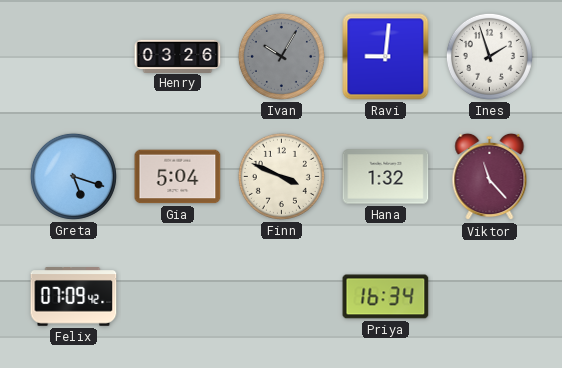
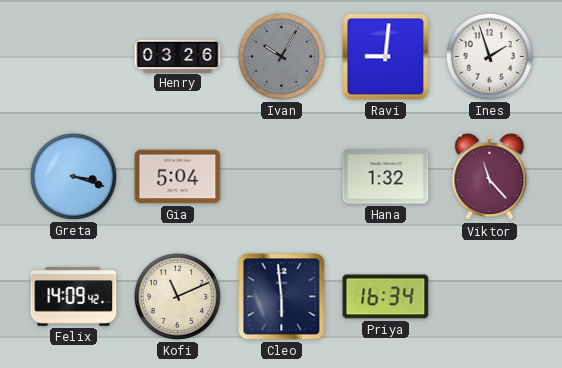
Greta: 5:18 -> 3:18 (73, 176)
Finn: 3:49 -> none (281, 176)
Felix: 07:09 -> 14:09 (74, 297)
Kofi: none -> 11:11 (177, 296)
Cleo: none -> 5:59 (282, 297)
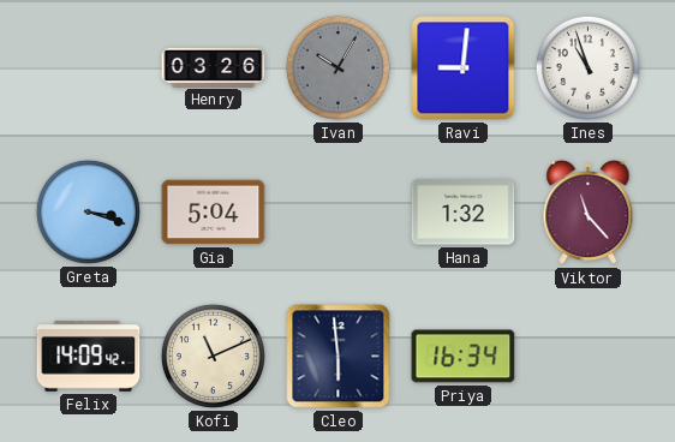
Ines: 1:57 -> 10:57 (587, 67)
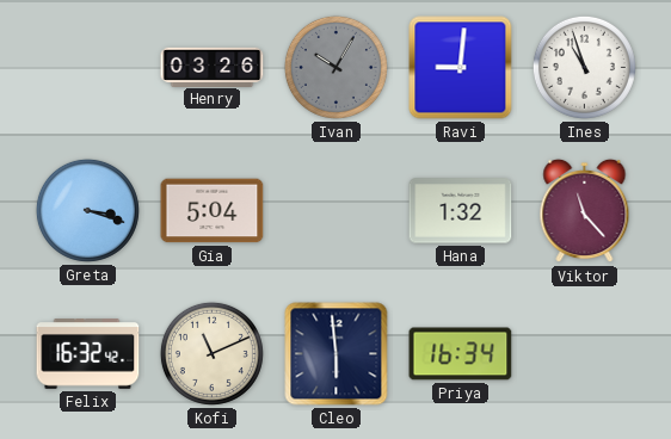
Felix: 14:09 -> 16:32 (88, 354)
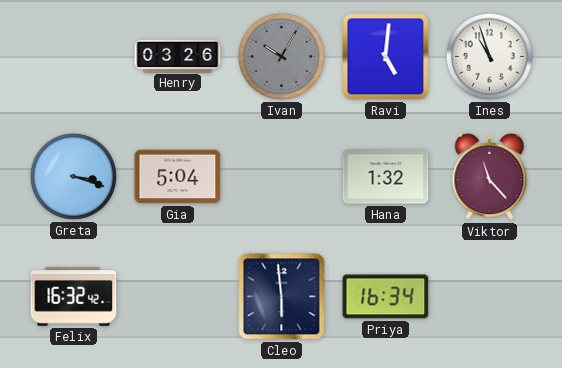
Ravi: 9:01 -> 5:01 (386, 57)
Kofi: 11:11 -> none (211, 353)
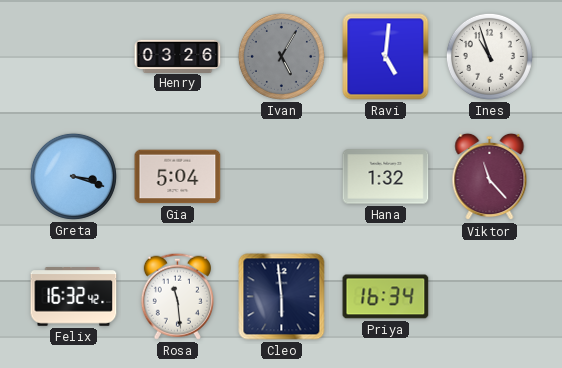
Ivan: 10:05 -> 5:05 (281, 56)
Rosa: none -> 11:29 (177, 296)
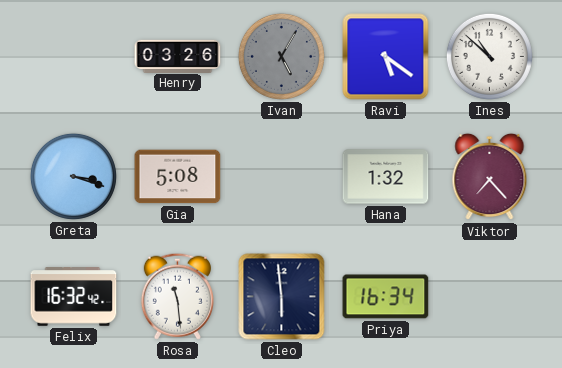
Ravi: 5:01 -> 5:21 (386, 57)
Ines: 10:57 -> 10:52 (489, 56)
Gia: 5:04 -> 5:08 (178, 177)
Viktor: 11:23 -> 7:23 (490, 177)
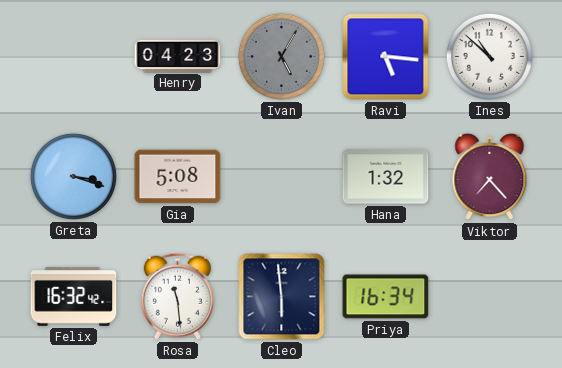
Henry: 03:26 -> 04:23 (178, 56)
Ravi: 5:21 -> 5:16 (386, 57)
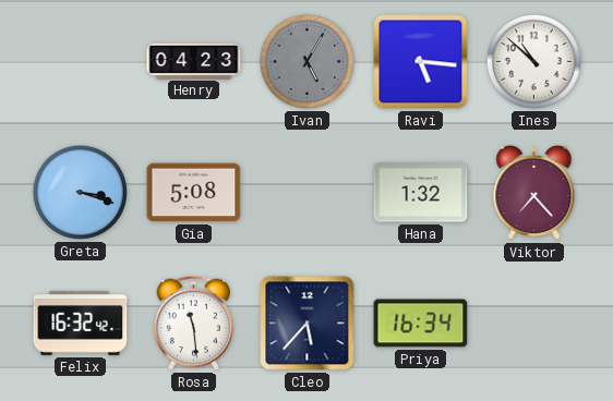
Cleo: 5:59 -> 5:37 (308, 324)
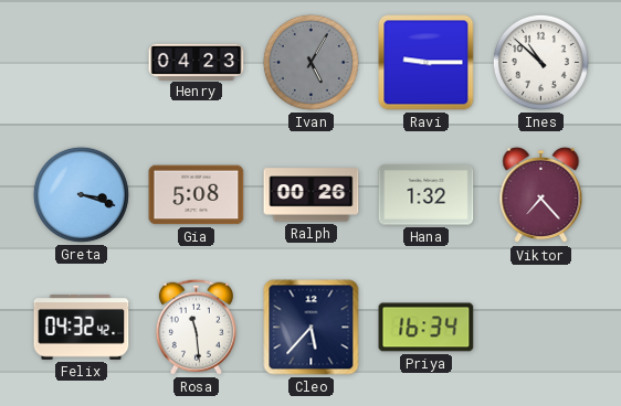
Ravi: 5:16 -> 9:15 (427, 63)
Ralph: none -> 00:26 (312, 195)
Felix: 16:32 -> 04:32 (82, 328)
